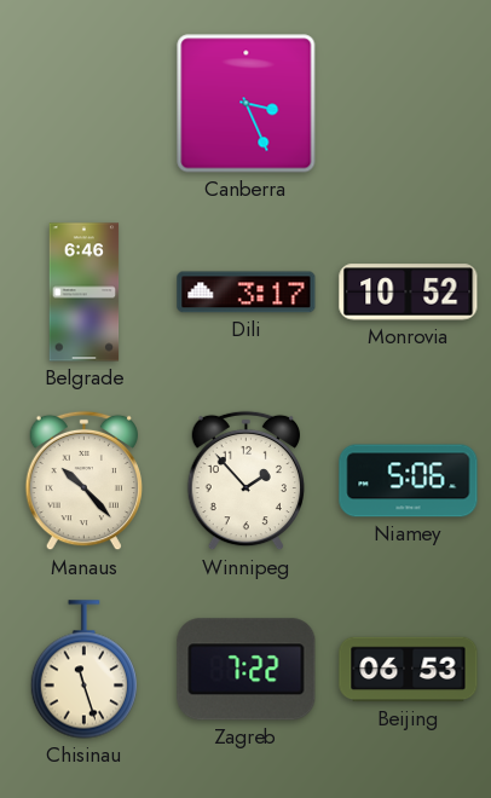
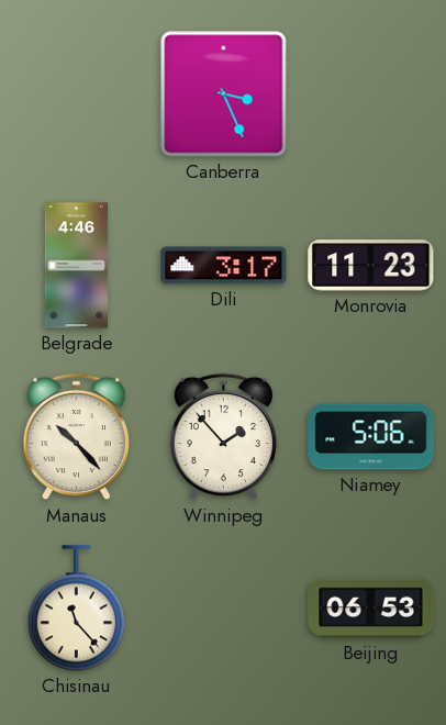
Belgrade: 6:46 -> 4:46 (77, 266)
Monrovia: 10:52 -> 11:23 (371, 266)
Chisinau: 11:27 -> 11:23 (76, 609)
Zagreb: 7:22 -> none (247, 670)
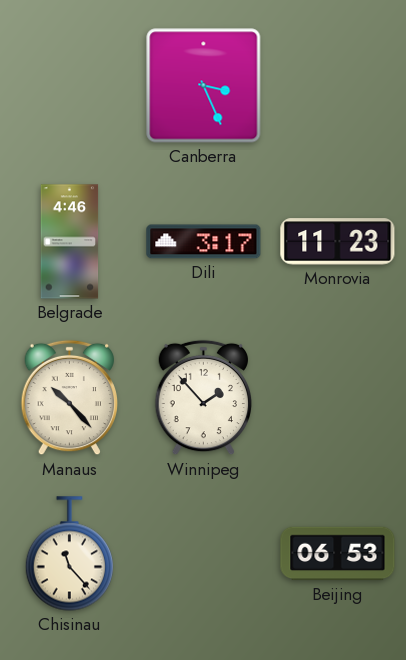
Niamey: 5:06 -> none (371, 437)
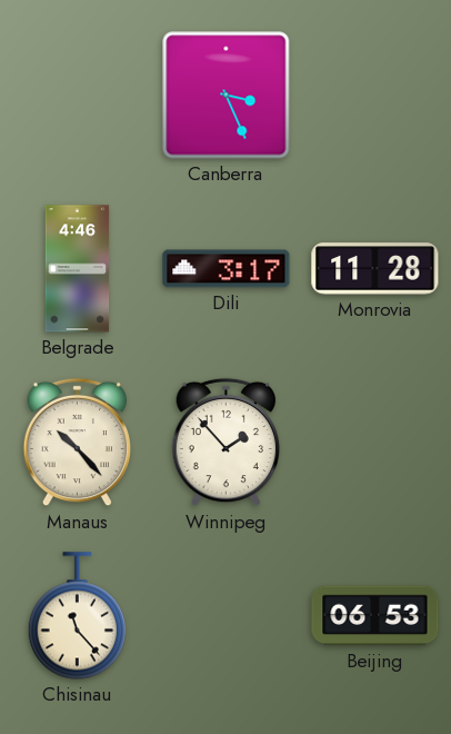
Monrovia: 11:23 -> 11:28 (375, 269)
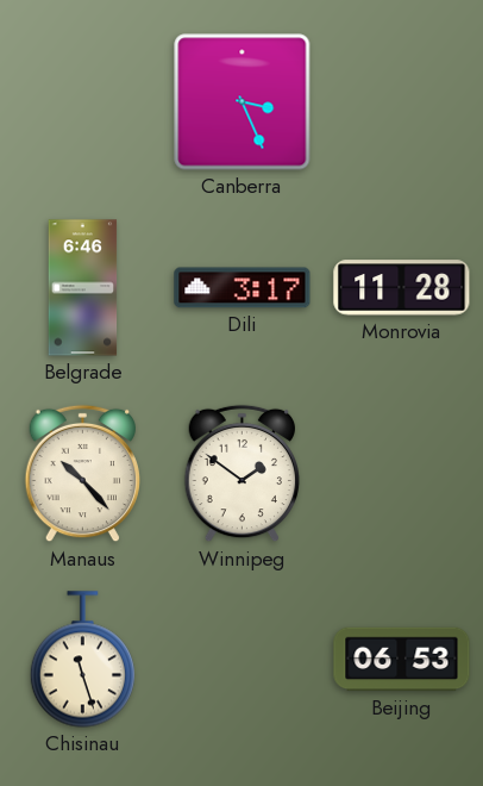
Belgrade: 4:46 -> 6:46 (83, 288)
Winnipeg: 1:53 -> 1:51 (241, 474)
Chisinau: 11:23 -> 11:27 (82, 660)
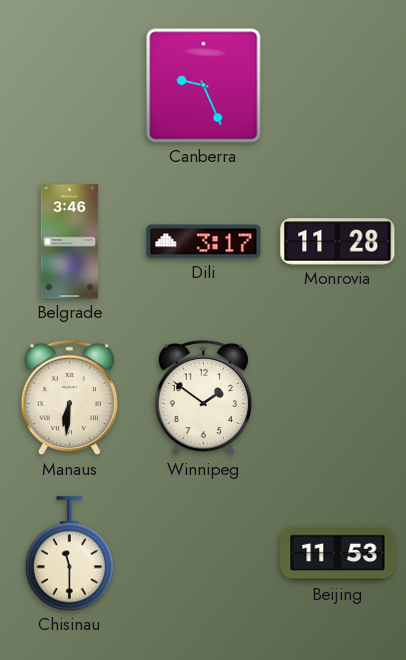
Canberra: 3:26 -> 9:26 (204, 86)
Belgrade: 6:46 -> 3:46 (70, 242)
Manaus: 10:23 -> 6:31 (69, 398)
Chisinau: 11:27 -> 11:30 (69, 554)
Beijing: 06:53 -> 11:53 (338, 554)
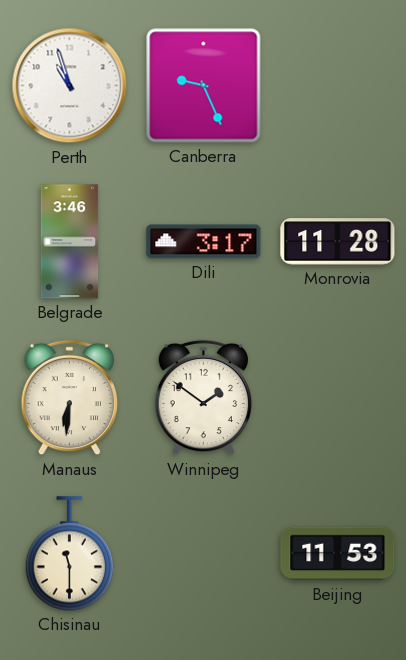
Perth: none -> 10:57 (70, 86)
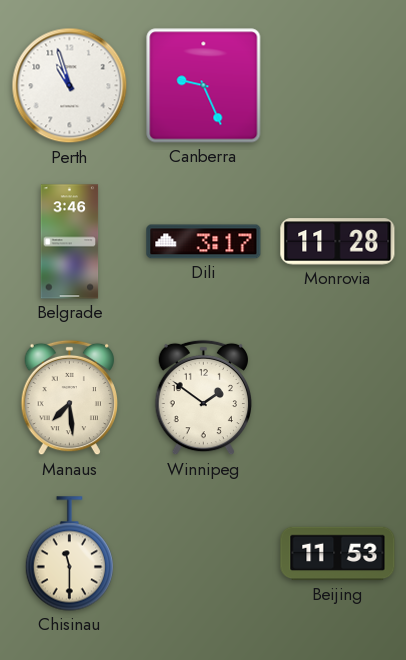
Manaus: 6:31 -> 7:29 (69, 398)
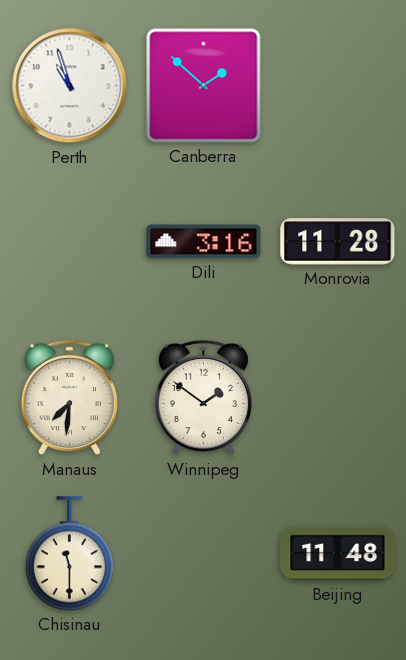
Canberra: 9:26 -> 1:52 (204, 86)
Belgrade: 3:46 -> none (70, 242)
Dili: 3:17 -> 3:16 (204, 242)
Manaus: 7:29 -> 7:31 (69, 398)
Beijing: 11:53 -> 11:48 (338, 554)
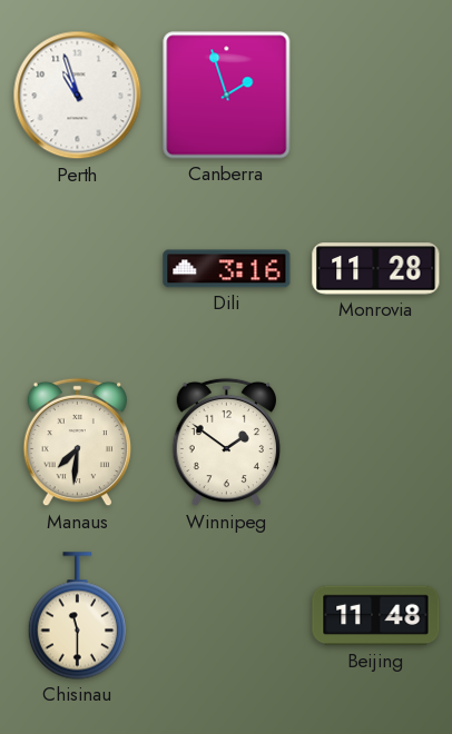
Canberra: 1:52 -> 1:57 (227, 96)
